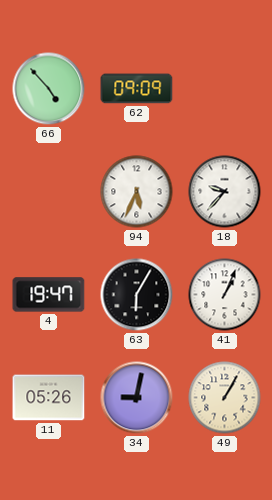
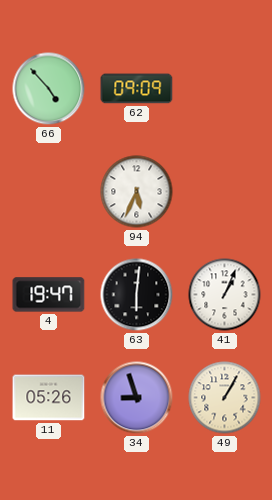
18: 9:37 -> none (225, 192)
63: 6:05 -> 6:01 (137, 295)
34: 9:02 -> 8:57 (137, 398)
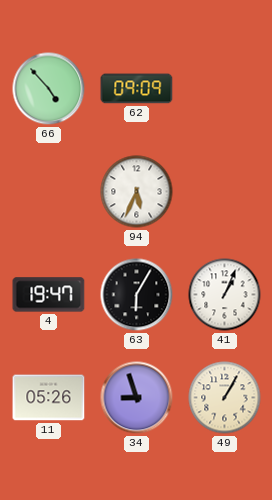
63: 6:01 -> 6:05 (137, 295)
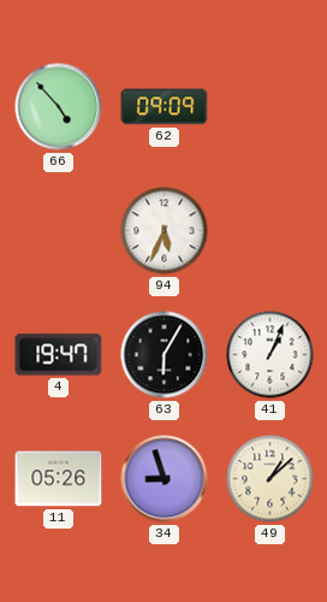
49: 1:05 -> 1:08 (270, 479)
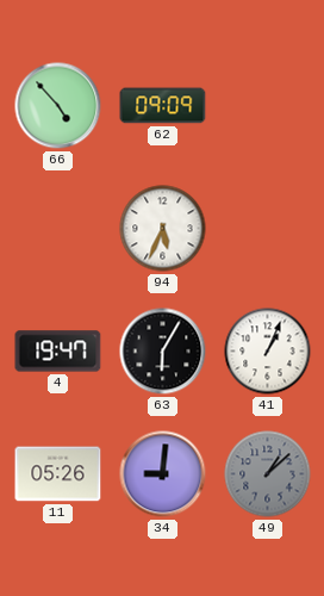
34: 8:57 -> 9:01 (163, 474)
49 dial: cream -> grey (268, 474)
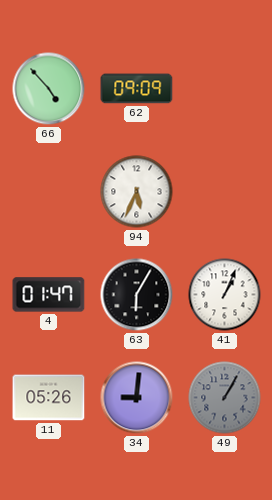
4: 19:47 -> 01:47 (49, 295)
49: 1:08 -> 1:05 (225, 398)
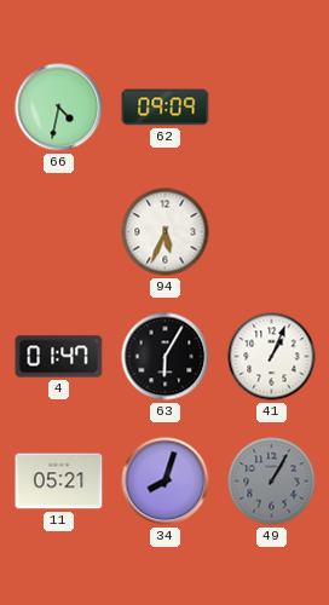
66: 4:53 -> 4:32 (59, 108)
11: 05:26 -> 05:21 (59, 482)
34: 9:01 -> 8:03 (166, 482)
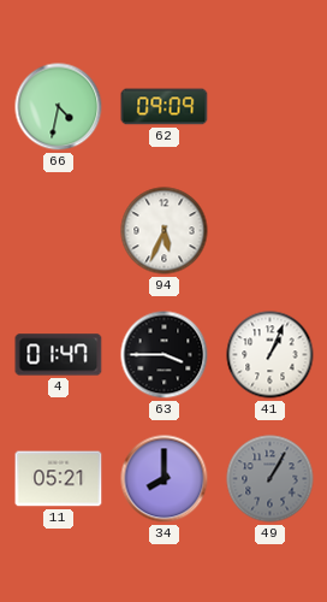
63: 6:05 -> 3:45 (165, 355)
34: 8:03 -> 8:00 (165, 479)
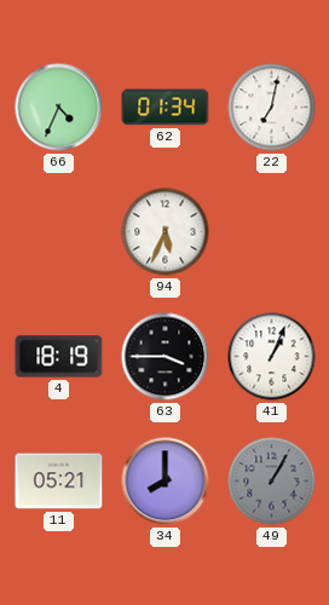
66: 4:32 -> 4:34 (59, 108)
62: 09:09 -> 01:34 (166, 108)
22: none -> 7:02 (272, 108)
4: 01:47 -> 18:19 (59, 357)
